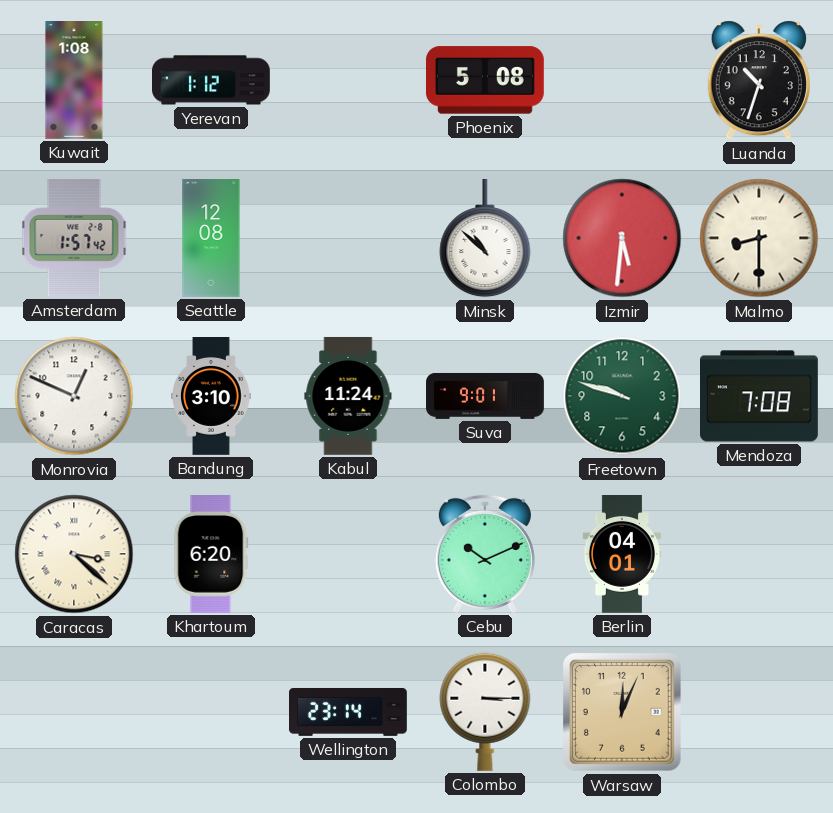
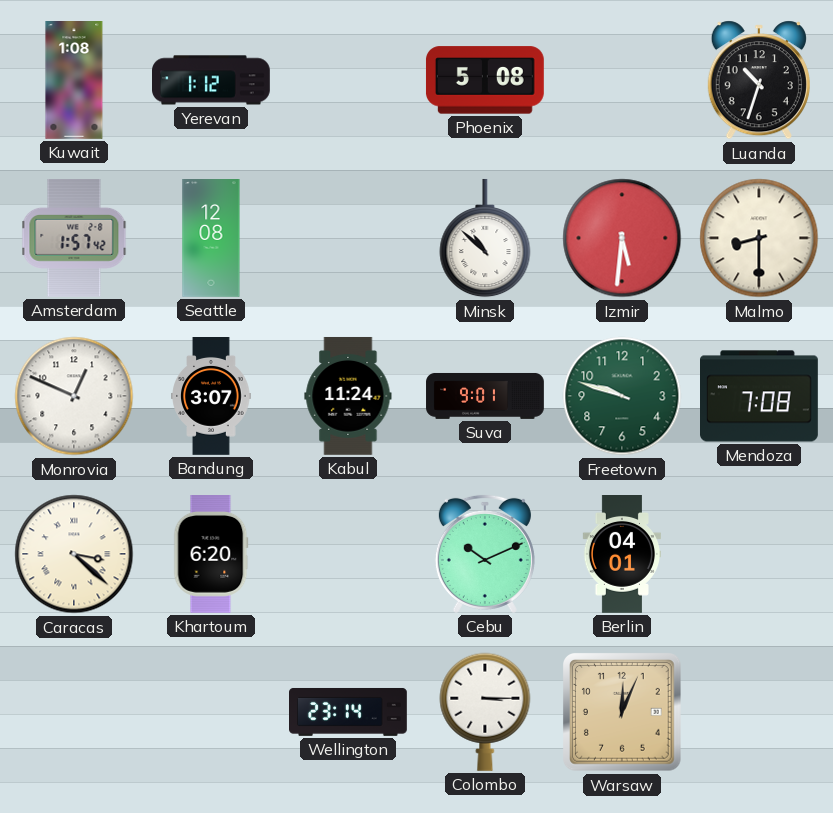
Bandung: 3:10 -> 3:07 (211, 397)
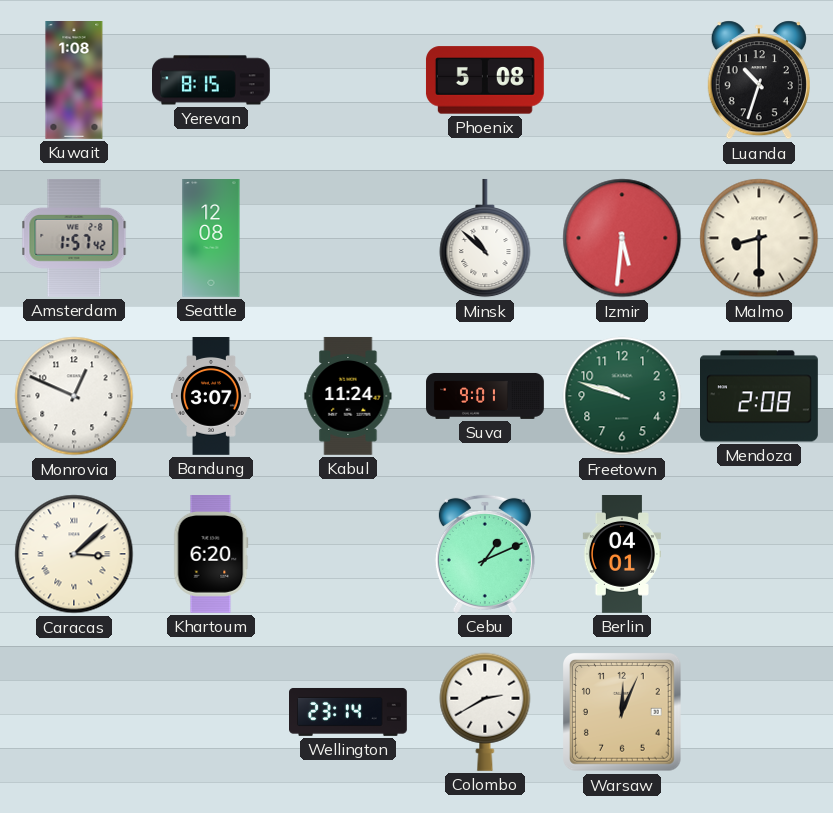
Yerevan: 1:12 -> 8:15 (212, 80)
Mendoza: 7:08 -> 2:08 (760, 396)
Caracas: 3:22 -> 3:08 (74, 554)
Cebu: 10:11 -> 1:11 (485, 554)
Colombo: 3:15 -> 2:40 (485, 712)
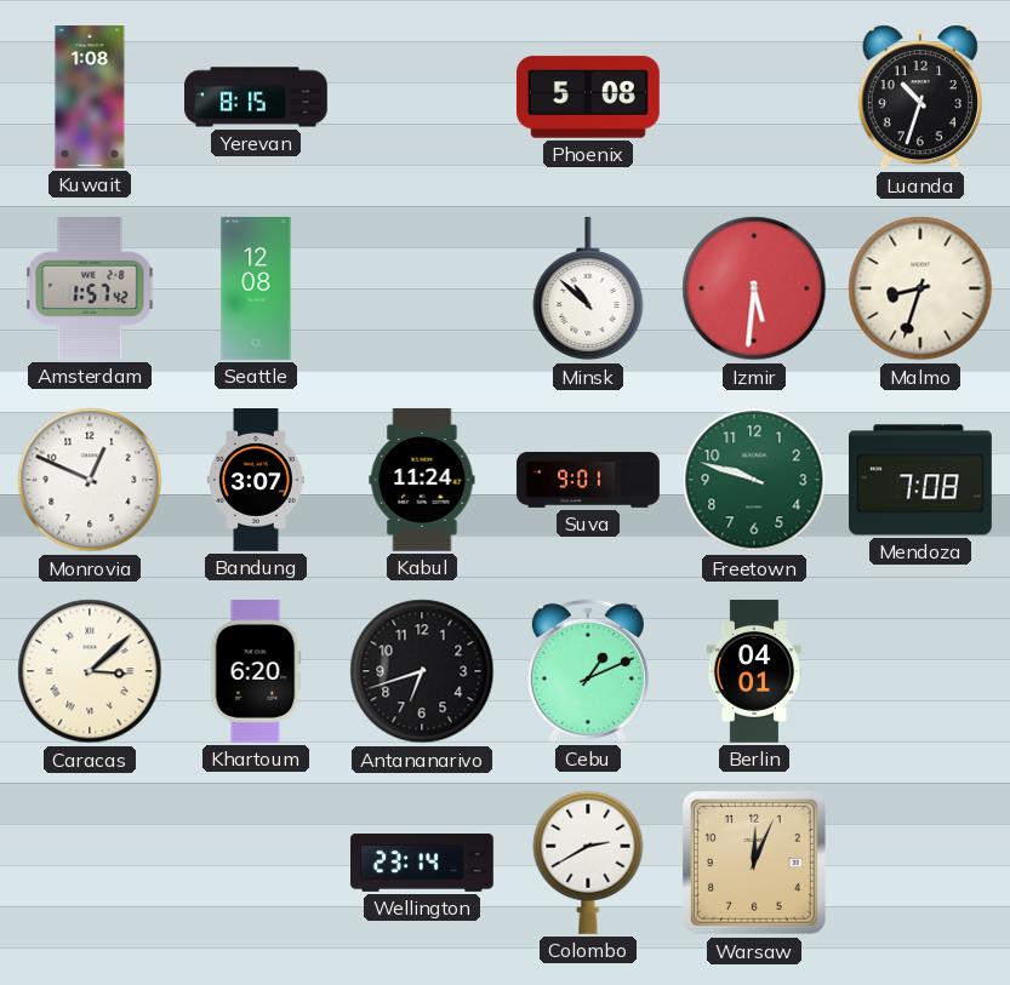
Malmo: 8:30 -> 8:33 (920, 288)
Mendoza: 2:08 -> 7:08 (921, 480)
Antananarivo: none -> 6:42 (422, 671)
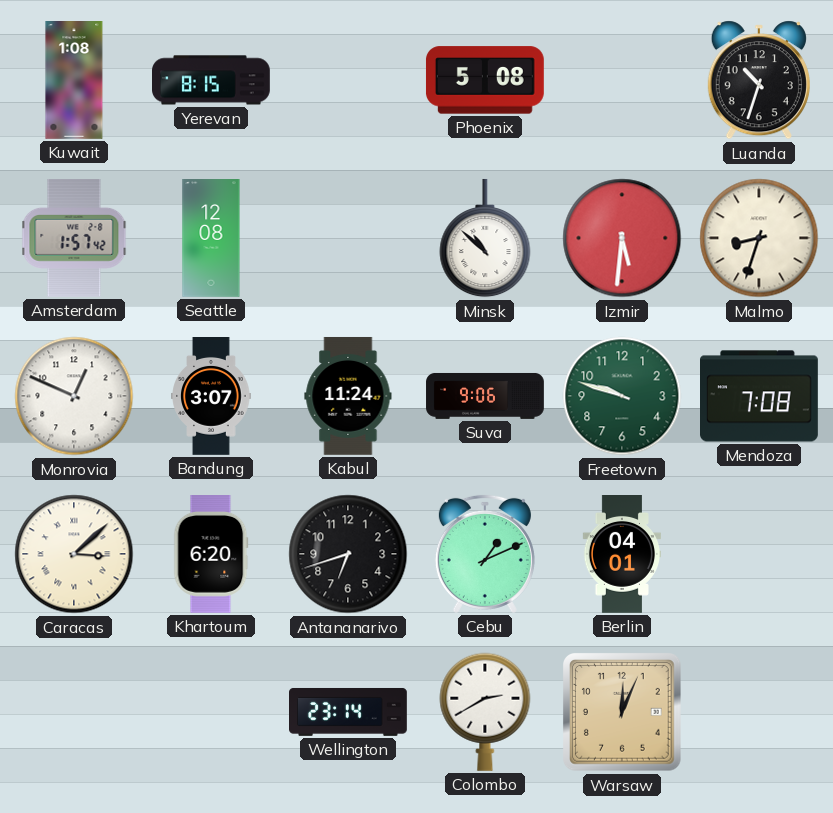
Suva: 9:01 -> 9:06 (485, 396)
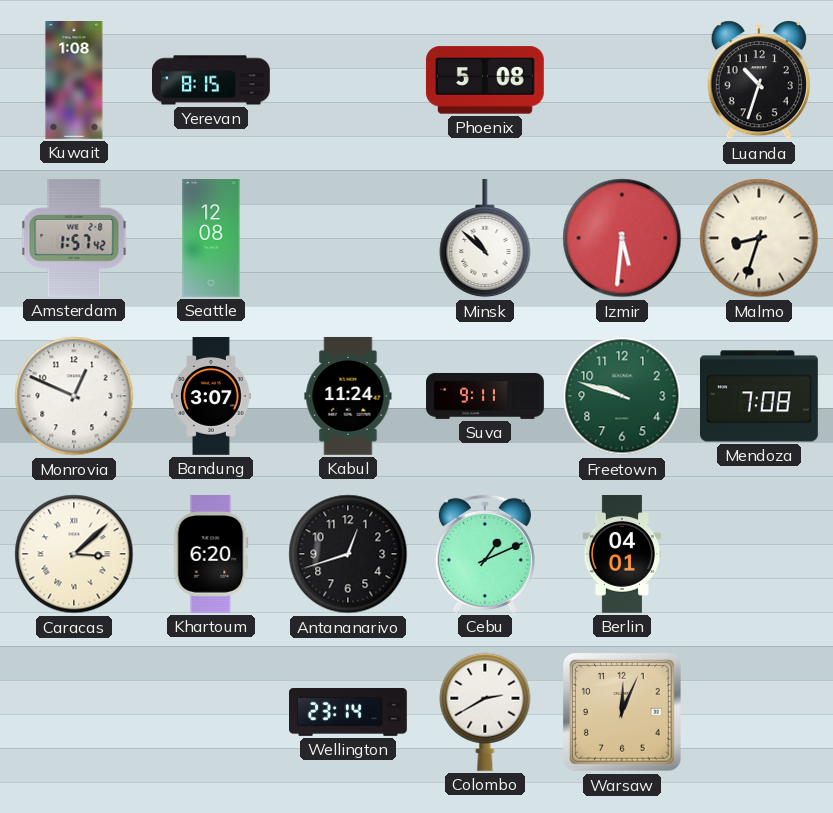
Suva: 9:06 -> 9:11 (485, 396)
Antananarivo: 6:42 -> 12:42 (348, 554)
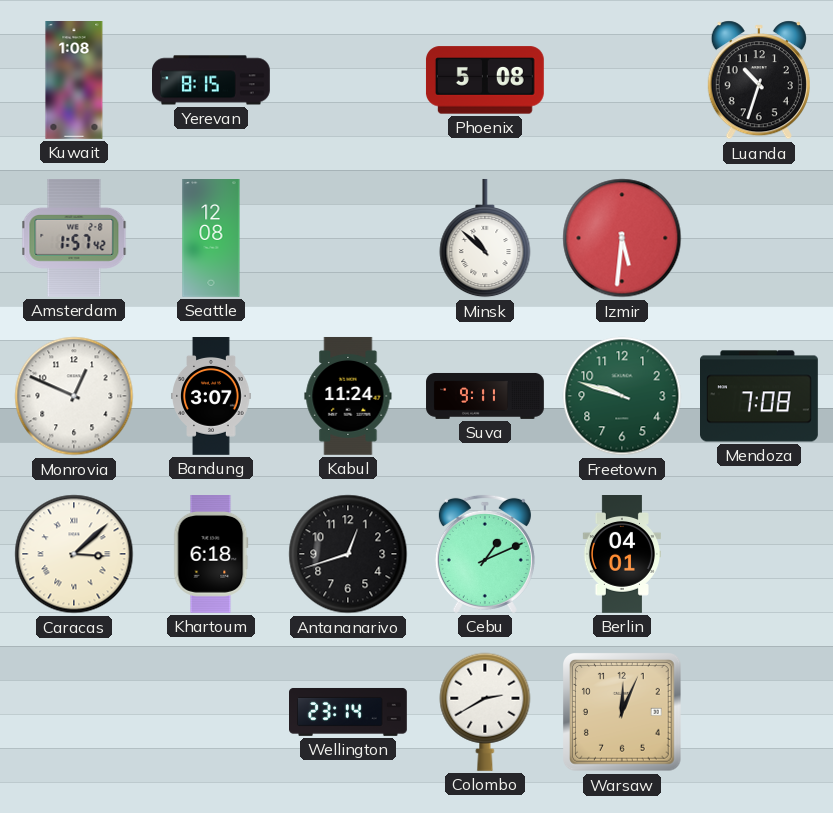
Malmo: 8:33 -> none (759, 238)
Khartoum: 6:20 -> 6:18 (211, 555)
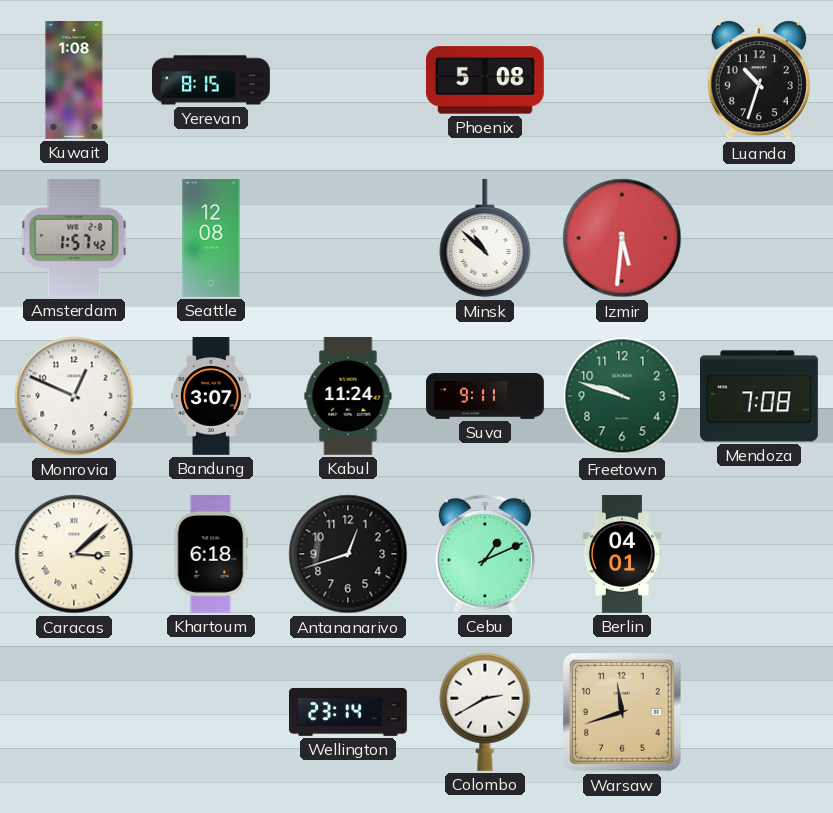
Warsaw: 12:04 -> 11:42 (623, 713)
